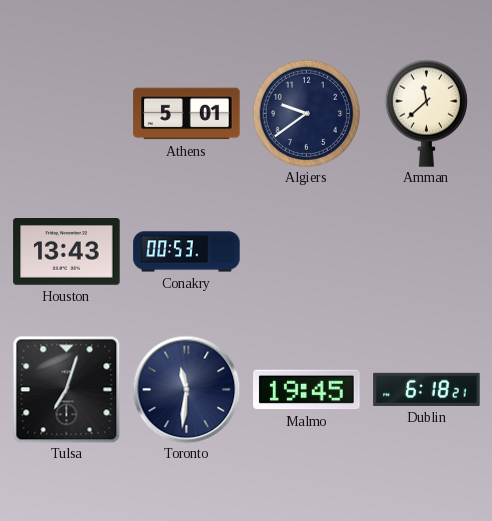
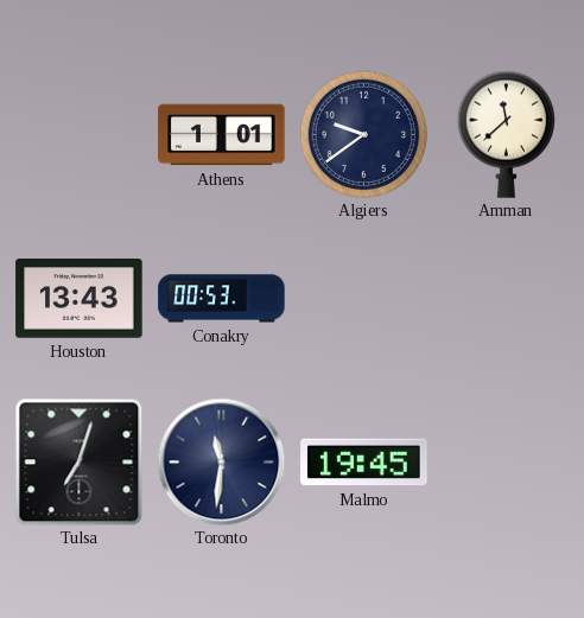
Athens: 5:01 -> 1:01 (222, 135)
Dublin: 6:18 -> none (427, 389)
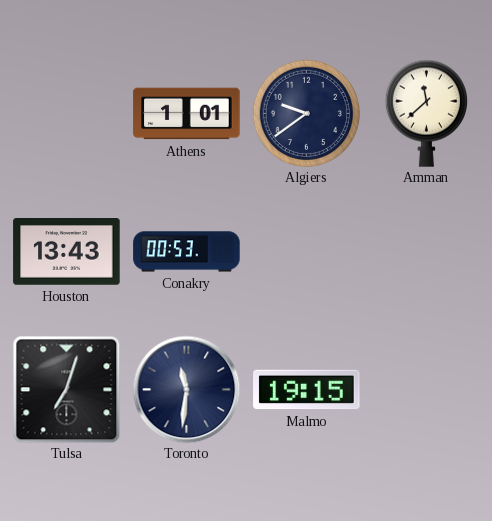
Malmo: 19:45 -> 19:15 (307, 390)
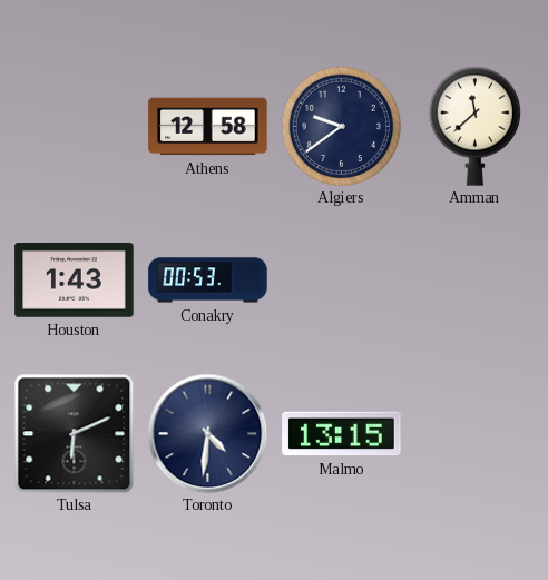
Athens: 1:01 -> 12:58 (208, 127)
Houston: 13:43 -> 1:43 (75, 281)
Tulsa: 7:03 -> 6:11 (74, 433)
Toronto: 11:31 -> 4:31 (207, 433)
Malmo: 19:15 -> 13:15 (342, 434)
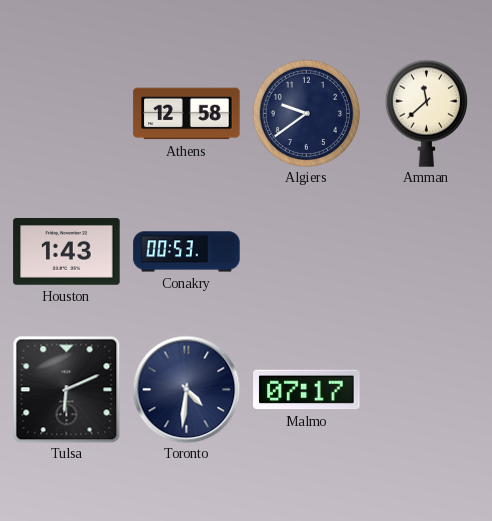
Malmo: 13:15 -> 07:17 (307, 390)
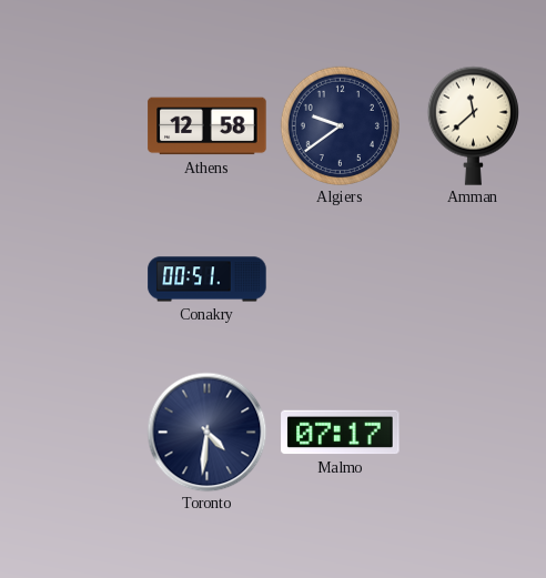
Houston: 1:43 -> none (67, 252)
Conakry: 00:53 -> 00:51 (208, 280)
Tulsa: 6:11 -> none (66, 389)
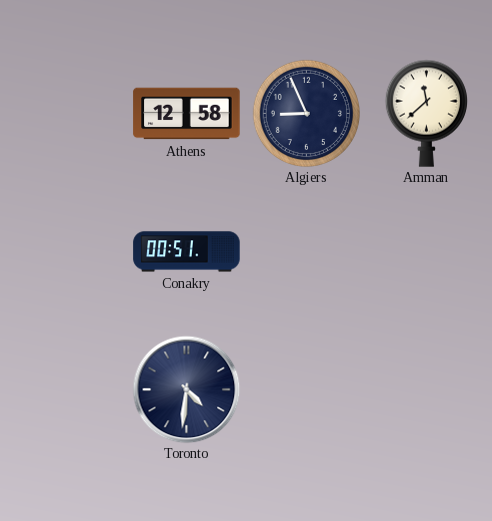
Algiers: 9:39 -> 8:56 (306, 113)
Malmo: 07:17 -> none (341, 433)
